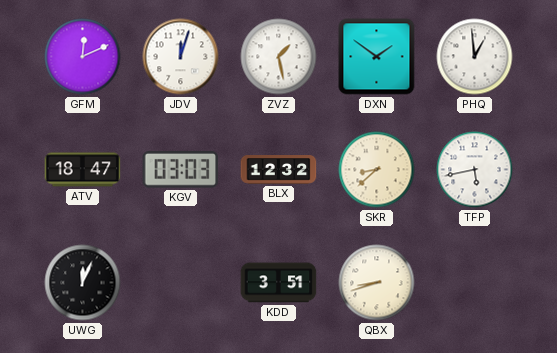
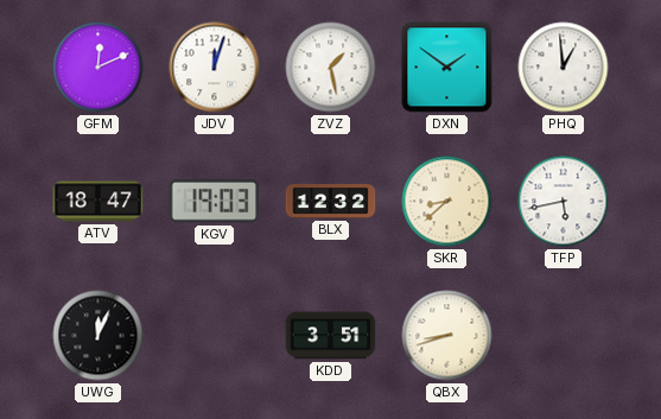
KGV: 03:03 -> 19:03 (215, 202)
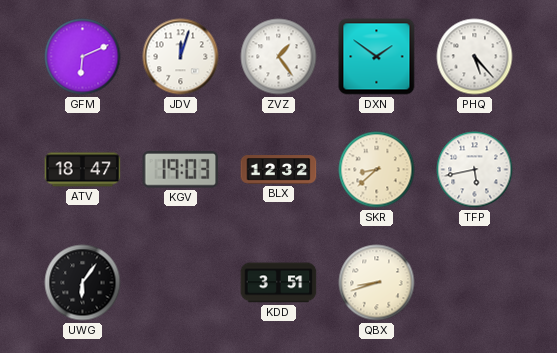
GFM: 12:11 -> 6:11 (83, 57)
ZVZ: 1:28 -> 1:24 (279, 57)
PHQ: 12:59 -> 5:23 (475, 57)
UWG: 12:04 -> 6:06 (83, 283)
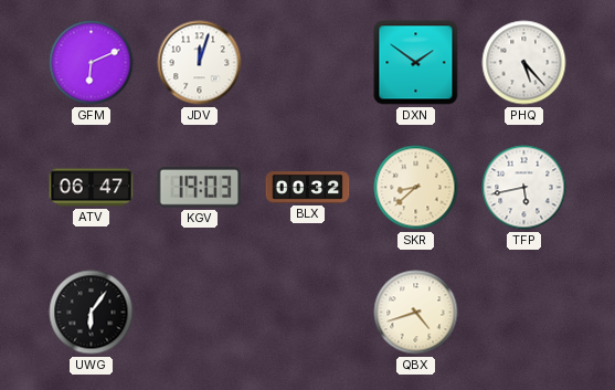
ZVZ: 1:24 -> none (279, 57)
ATV: 18:47 -> 06:47 (92, 188)
BLX: 12:32 -> 00:32 (308, 188)
KDD: 3:51 -> none (279, 283)
QBX: 8:42 -> 4:42 (416, 313)
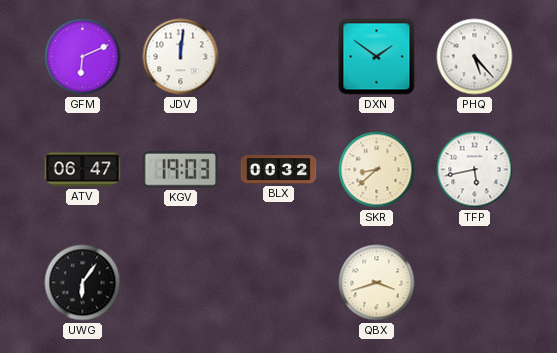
JDV: 12:03 -> 12:01 (181, 57)
QBX: 4:42 -> 3:42 (377, 283)
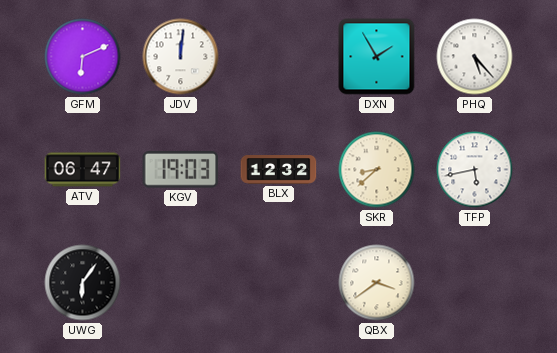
DXN: 1:51 -> 1:55 (377, 57)
BLX: 00:32 -> 12:32 (279, 170)
QBX: 3:42 -> 3:39 (377, 283)
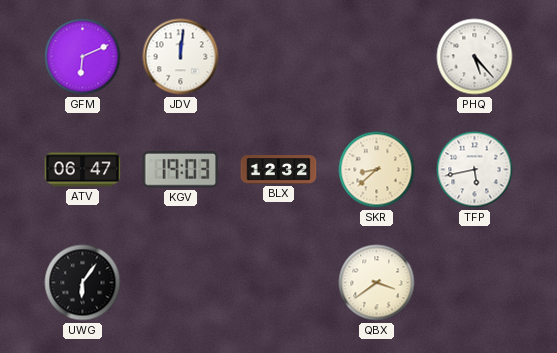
DXN: 1:55 -> none (377, 57)
